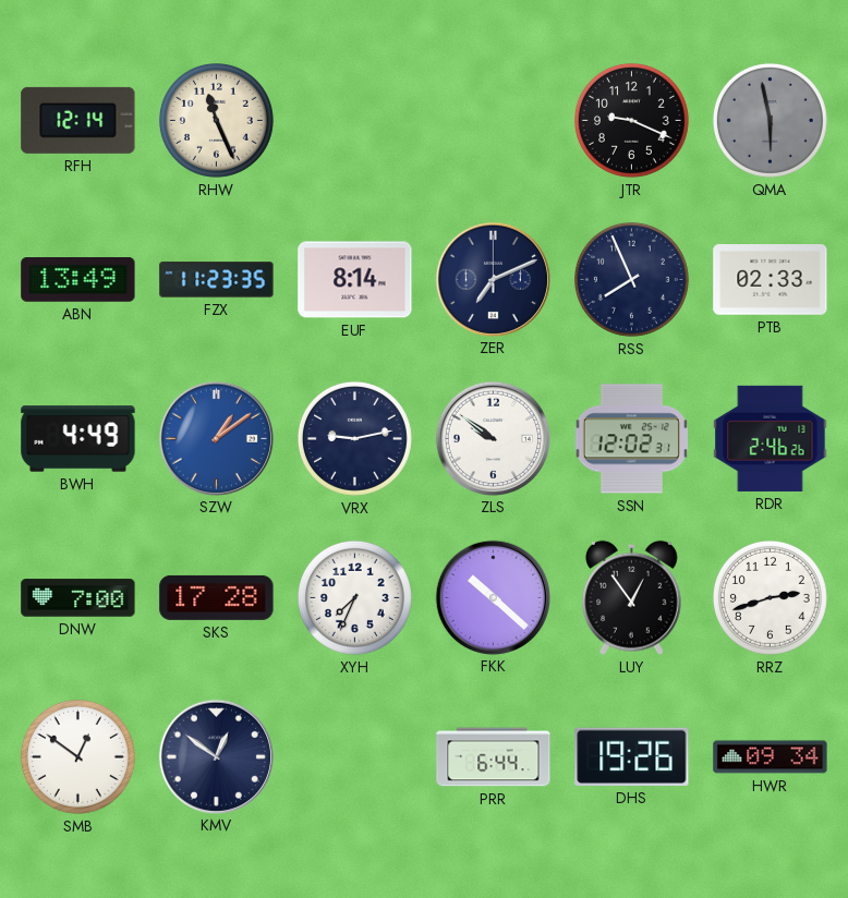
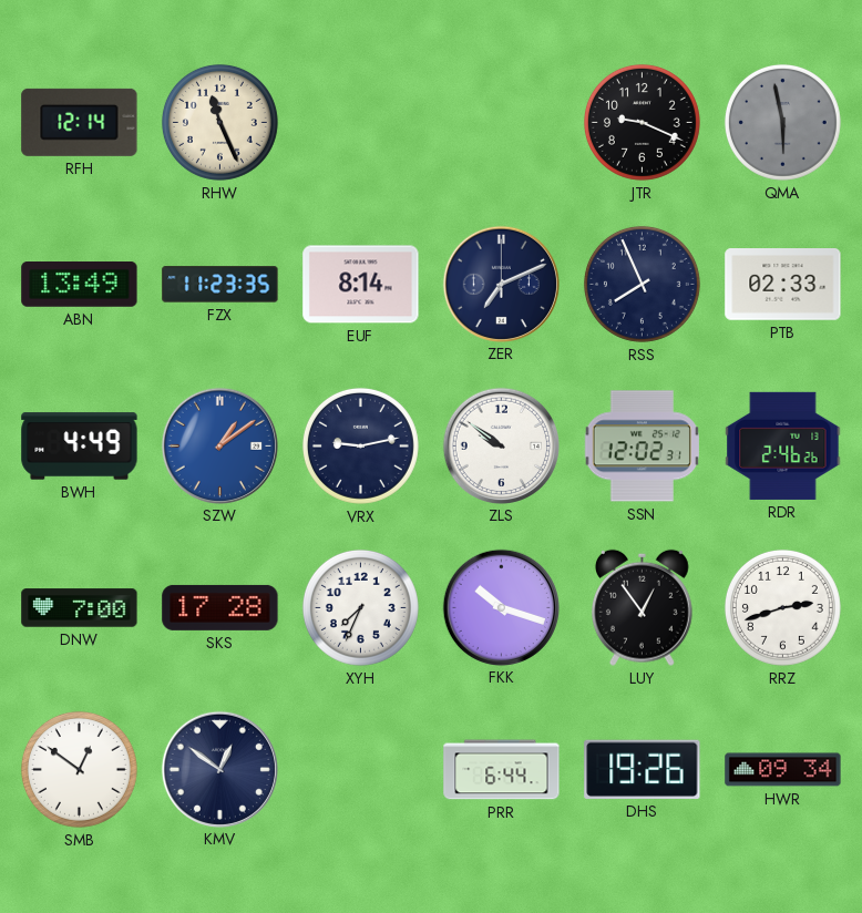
FKK: 10:22 -> 10:18 (501, 607)
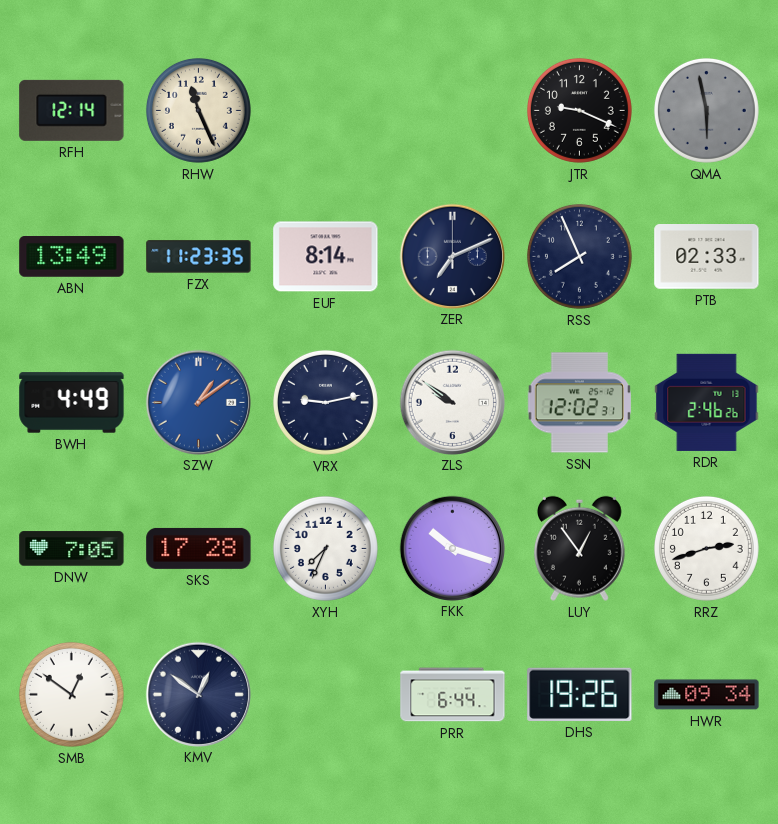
DNW: 7:00 -> 7:05 (72, 549)
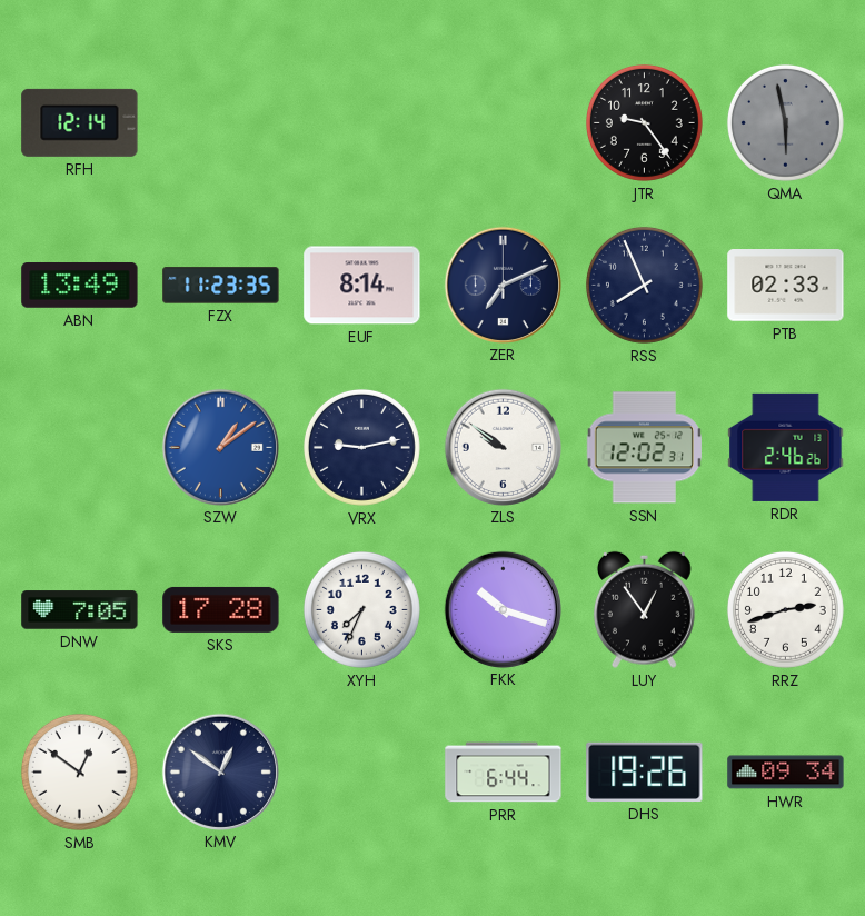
RHW: 11:26 -> none (198, 110)
JTR: 9:19 -> 9:24 (644, 122)
BWH: 4:49 -> none (72, 403)
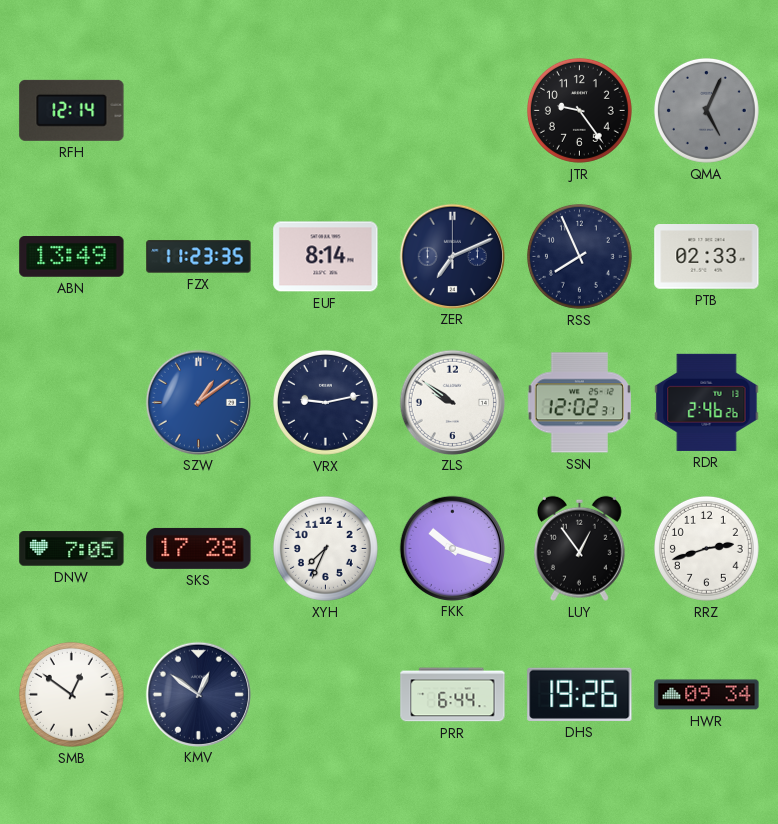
QMA: 5:58 -> 5:04 (706, 110)
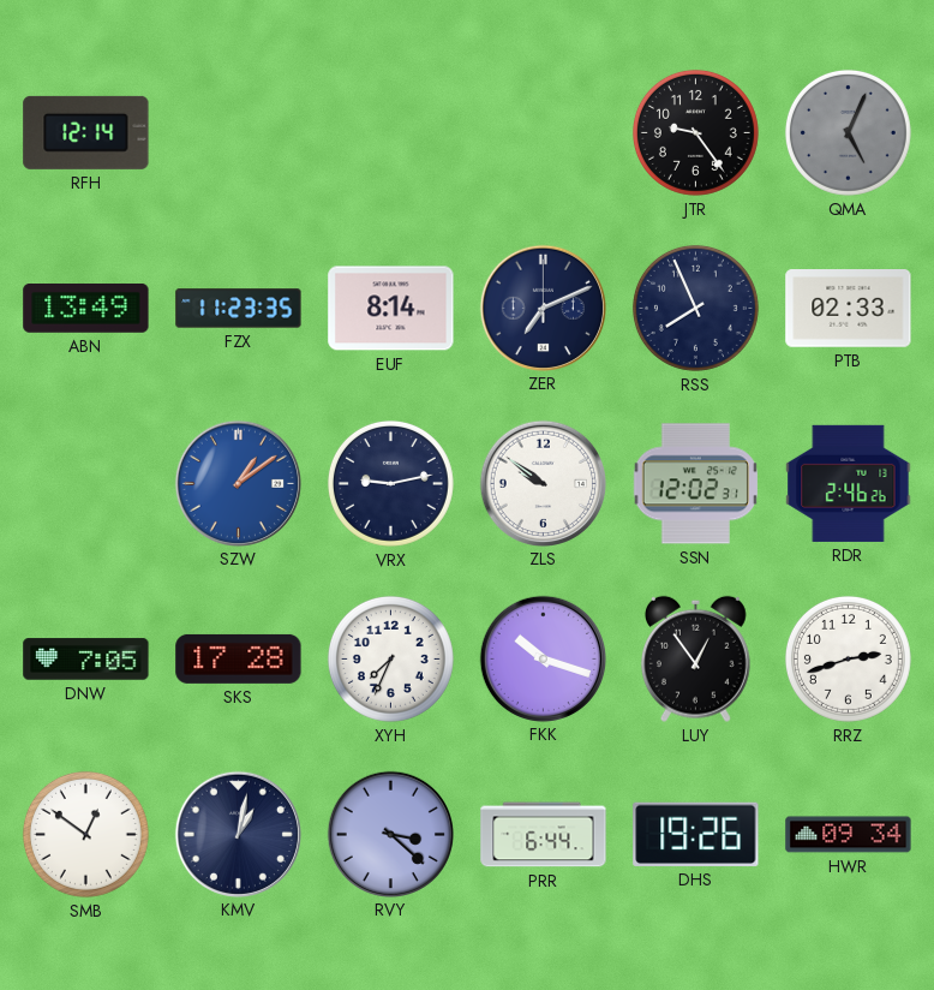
KMV: 12:51 -> 1:02 (238, 834)
RVY: none -> 3:22 (390, 834)
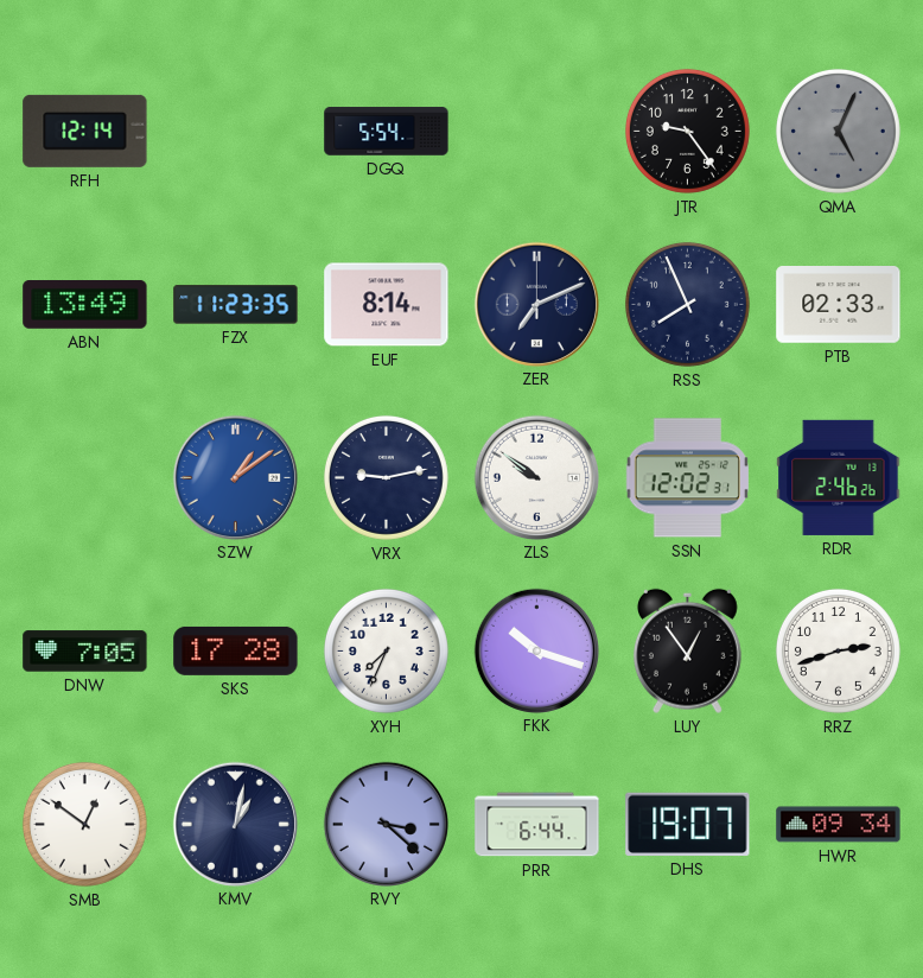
DGQ: none -> 5:54 (387, 132)
DHS: 19:26 -> 19:07 (688, 824)
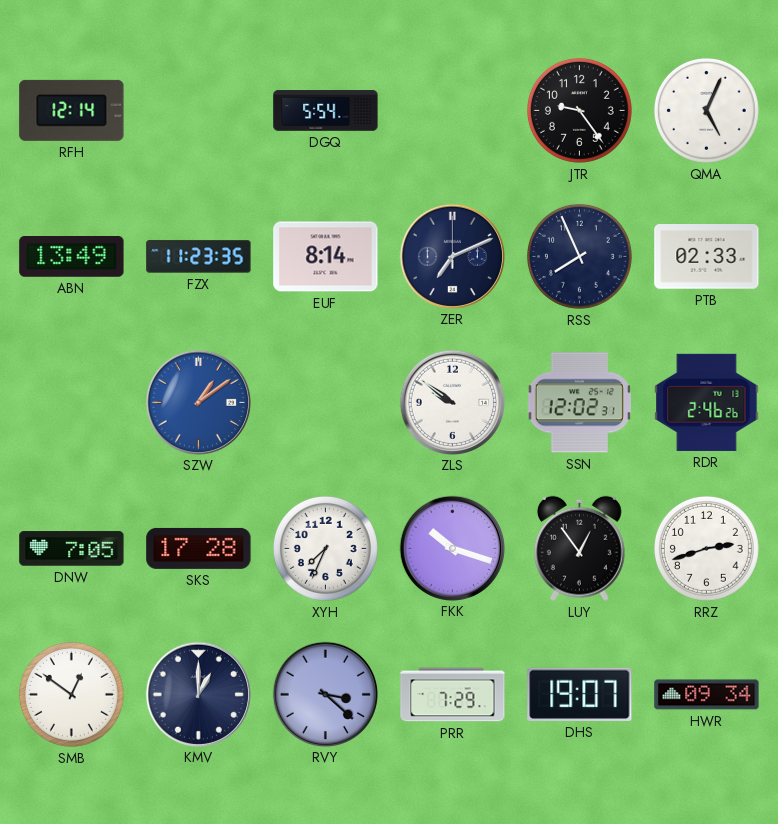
QMA dial: grey -> white (706, 110)
VRX: 9:13 -> none (386, 477)
KMV: 1:02 -> 1:00 (198, 694)
PRR: 6:44 -> 7:29 (453, 695)
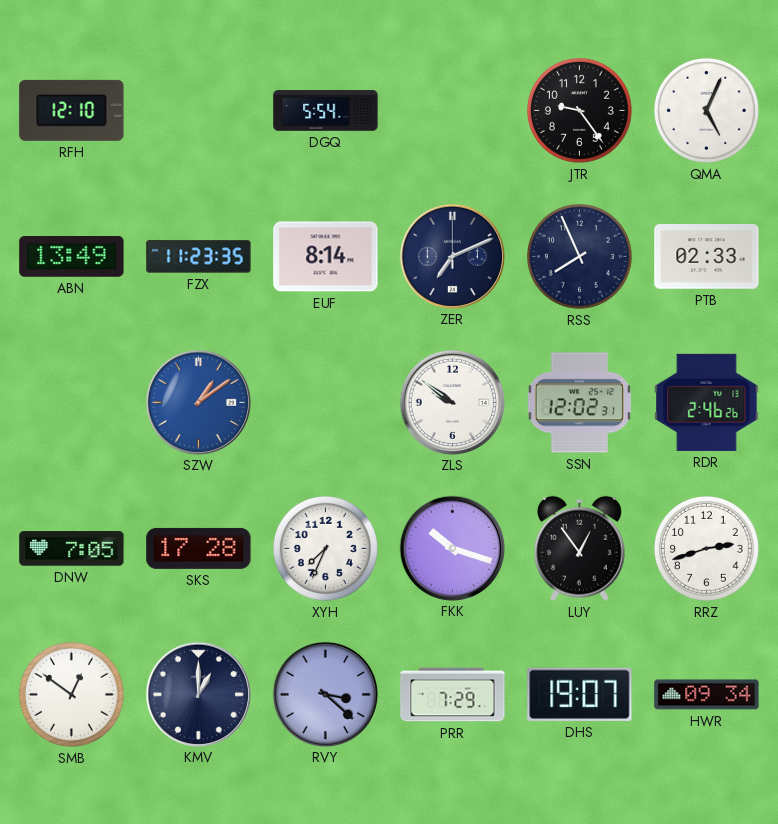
RFH: 12:14 -> 12:10 (72, 110)
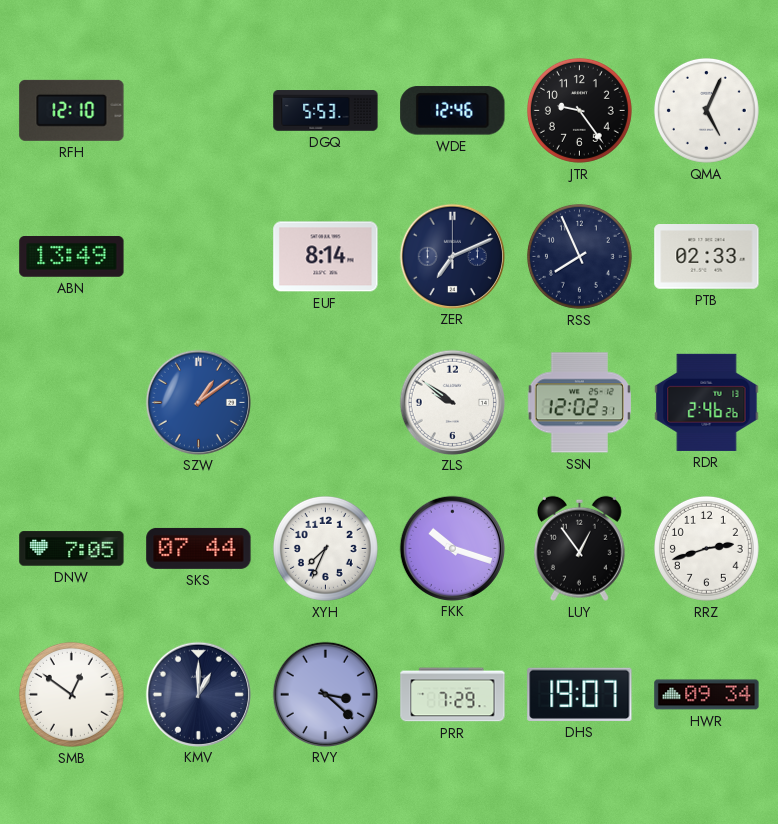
DGQ: 5:54 -> 5:53 (326, 111)
WDE: none -> 12:46 (453, 111)
FZX: 11:23 -> none (199, 257)
SKS: 17:28 -> 07:44 (199, 548)
